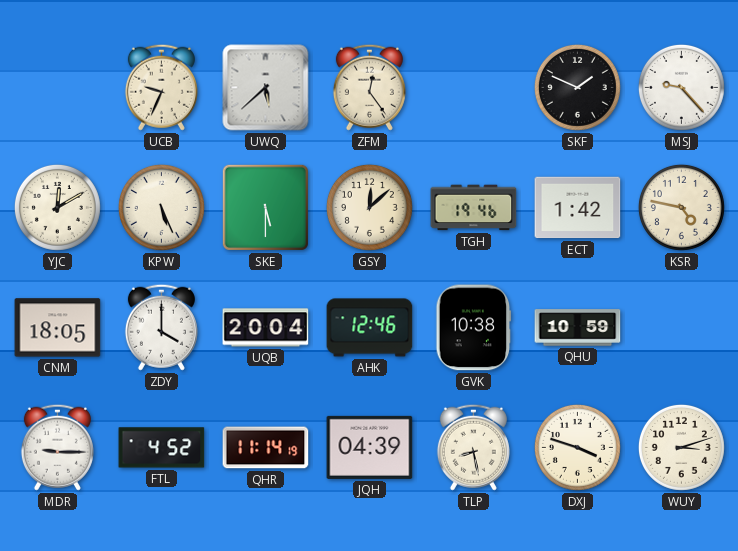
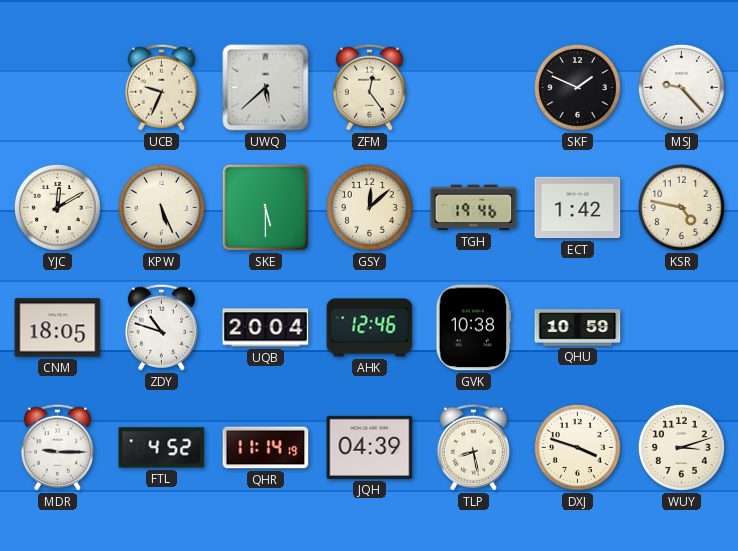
ZDY: 4:00 -> 10:48 (161, 327)
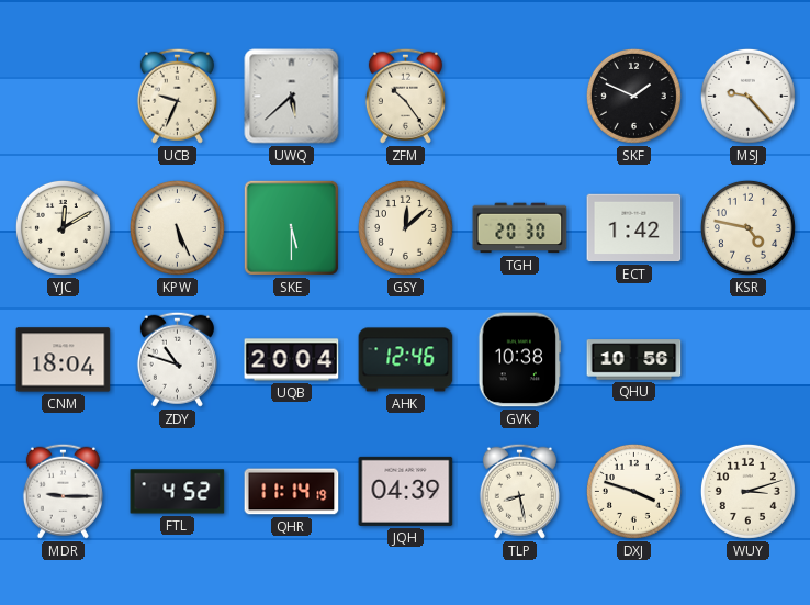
ZFM: 12:24 -> 10:24 (405, 96)
TGH: 19:46 -> 20:30 (520, 228)
CNM: 18:05 -> 18:04 (64, 360)
QHU: 10:59 -> 10:56 (634, 360)
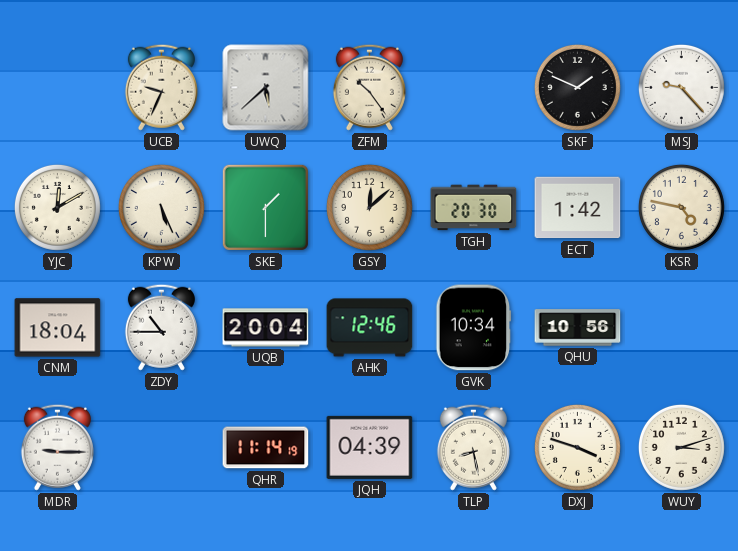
SKE: 5:30 -> 1:30 (265, 207)
ZDY: 10:48 -> 10:45 (161, 327)
GVK: 10:38 -> 10:34 (474, 328)
FTL: 4:52 -> none (178, 492)
